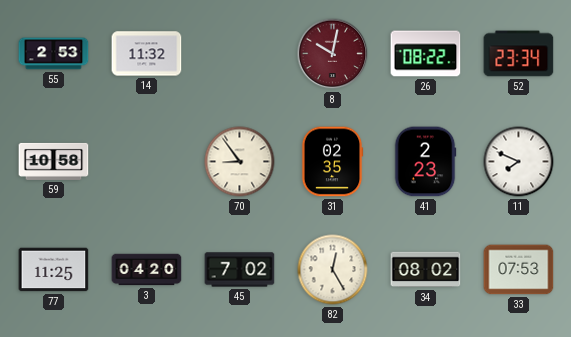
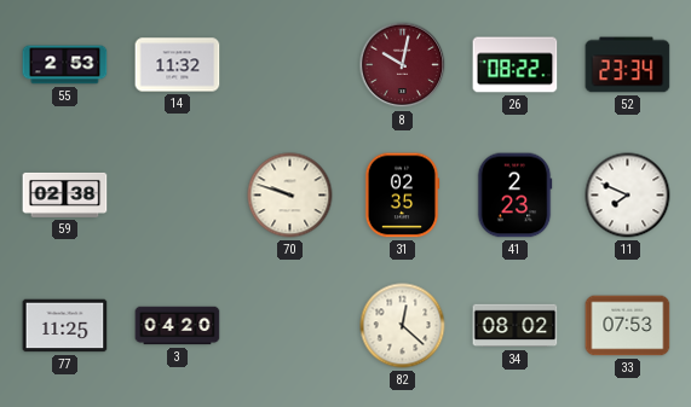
59: 10:58 -> 02:38 (65, 194)
70: 8:54 -> 9:48 (290, 196)
45: 7:02 -> none (240, 270)
82: 12:25 -> 12:22 (403, 326)
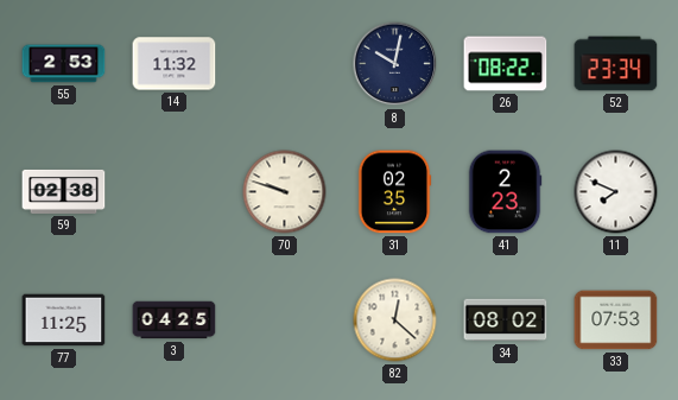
8 dial: burgundy -> navy (395, 64)
3: 04:20 -> 04:25 (175, 320)
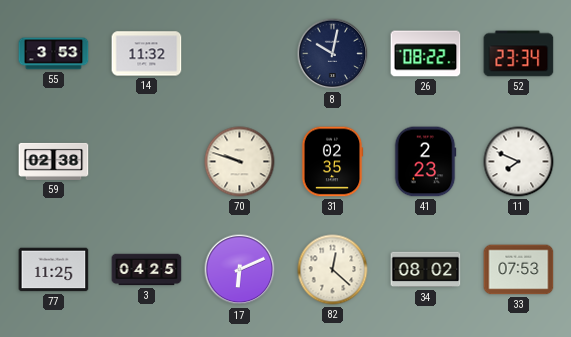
55: 2:53 -> 3:53 (54, 54)
17: none -> 6:11 (240, 270)
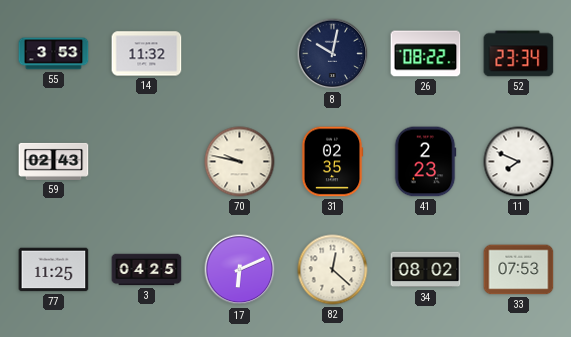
59: 02:38 -> 02:43 (54, 161)
70: 9:48 -> 9:47 (240, 162)
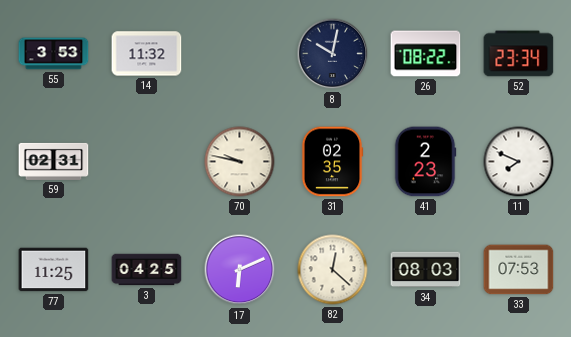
59: 02:43 -> 02:31 (54, 161)
34: 08:02 -> 08:03 (426, 270)
